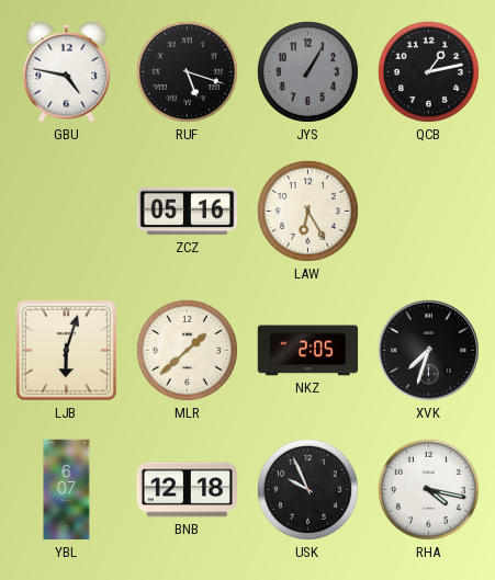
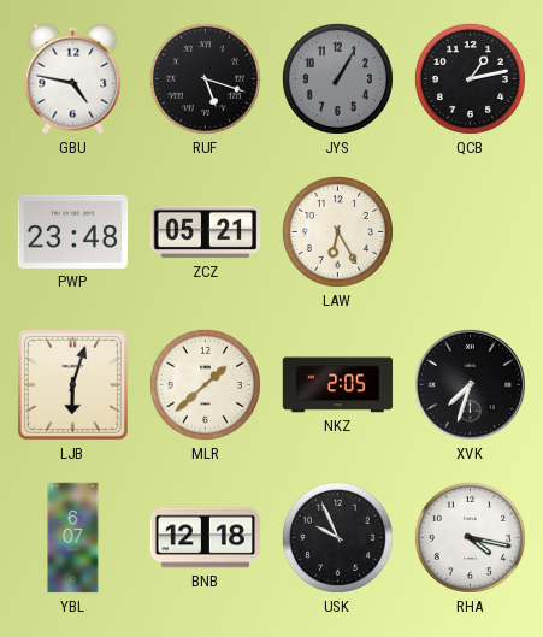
PWP: none -> 23:48 (73, 231)
ZCZ: 05:16 -> 05:21 (206, 232)
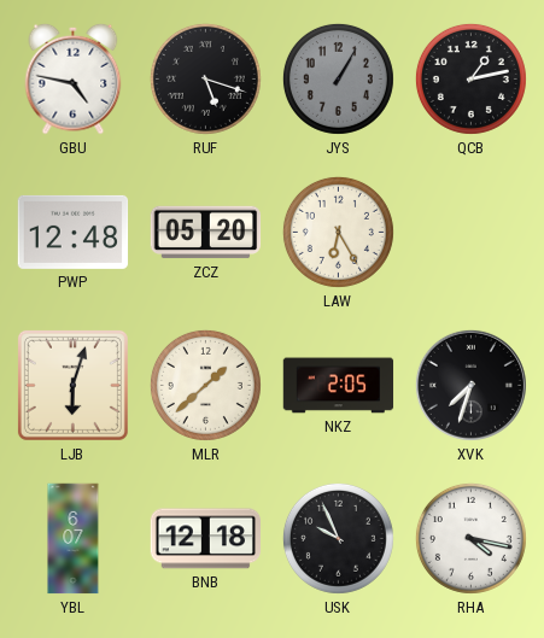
PWP: 23:48 -> 12:48 (74, 232)
ZCZ: 05:21 -> 05:20 (206, 233)
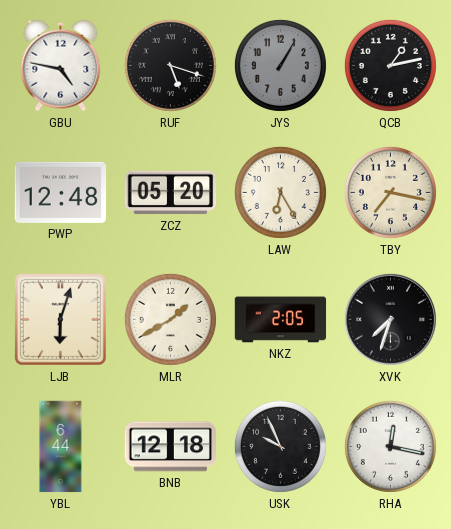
TBY: none -> 7:17 (390, 192)
MLR: 1:38 -> 1:40 (170, 319)
YBL: 6:07 -> 6:44 (61, 447)
RHA: 4:17 -> 12:17 (390, 446)
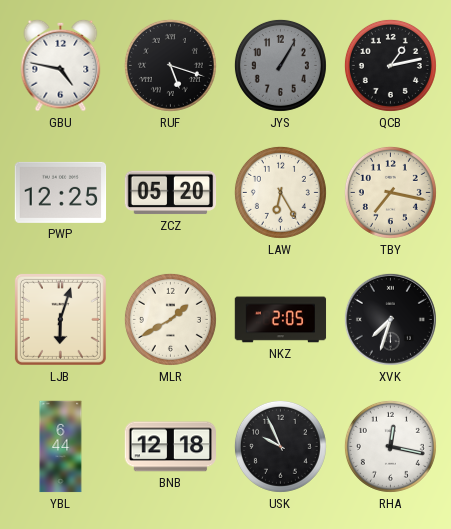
PWP: 12:48 -> 12:25 (61, 192)
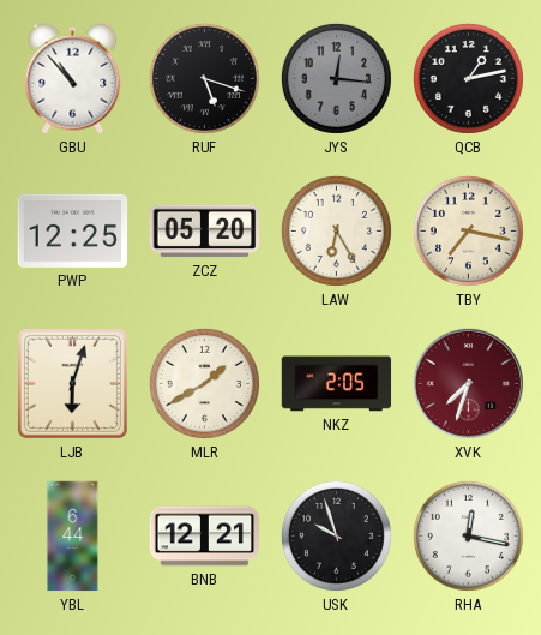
GBU: 4:47 -> 10:53 (73, 78)
JYS: 1:05 -> 12:16 (336, 78)
XVK dial: black -> burgundy (468, 383)
BNB: 12:18 -> 12:21 (205, 537)
USK: 9:56 -> 9:57 (336, 535)
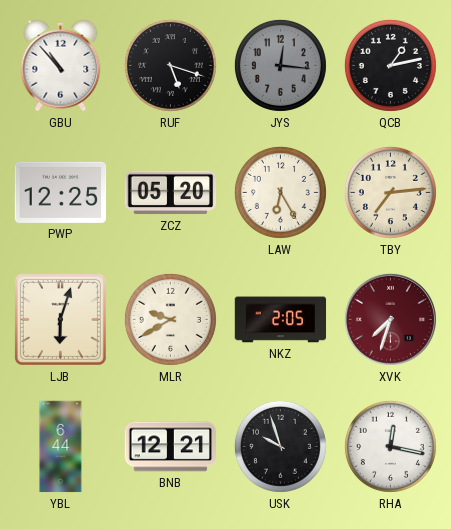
TBY: 7:17 -> 7:14 (390, 192)
MLR: 1:40 -> 9:40 (170, 319)
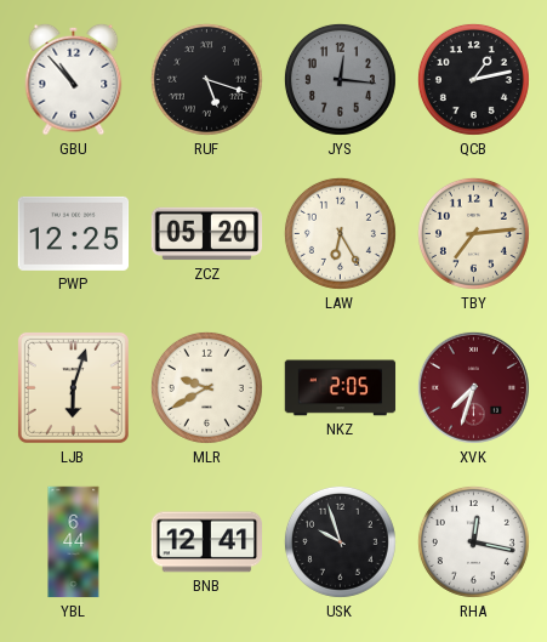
BNB: 12:21 -> 12:41 (207, 542)
